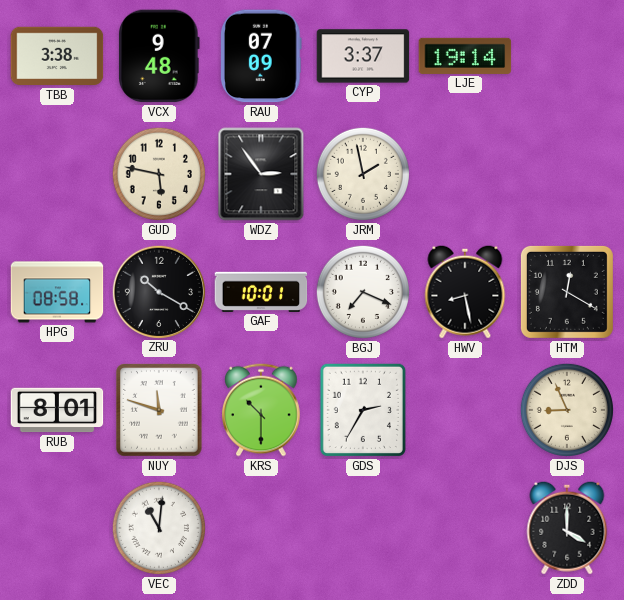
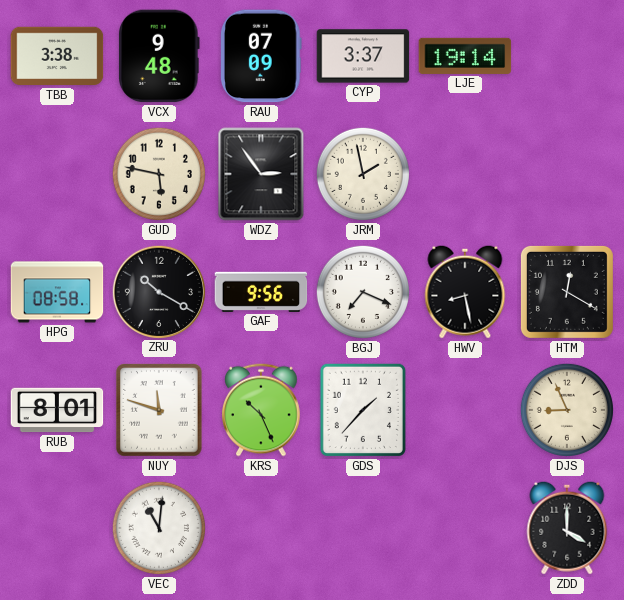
GAF: 10:01 -> 9:56 (261, 292)
KRS: 10:30 -> 10:26 (262, 410)
GDS: 2:35 -> 1:37 (363, 410)
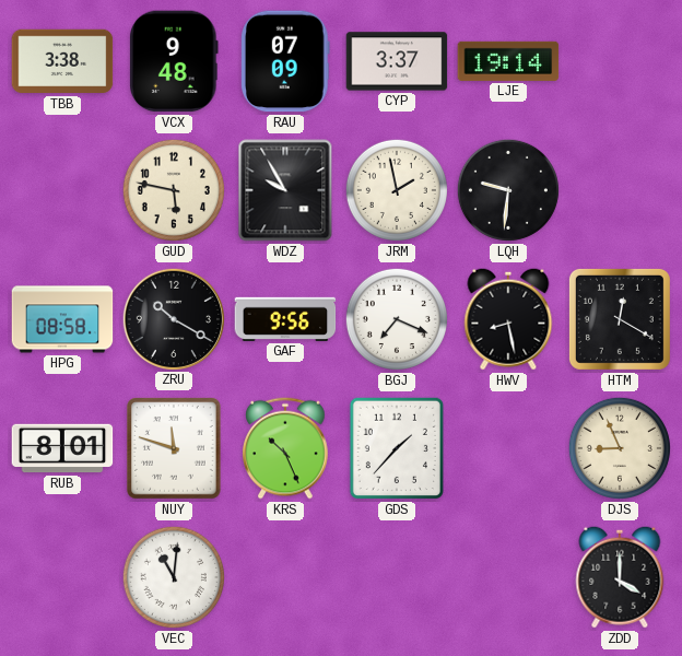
WDZ: 2:54 -> 9:55 (285, 190)
LQH: none -> 9:31 (508, 190)
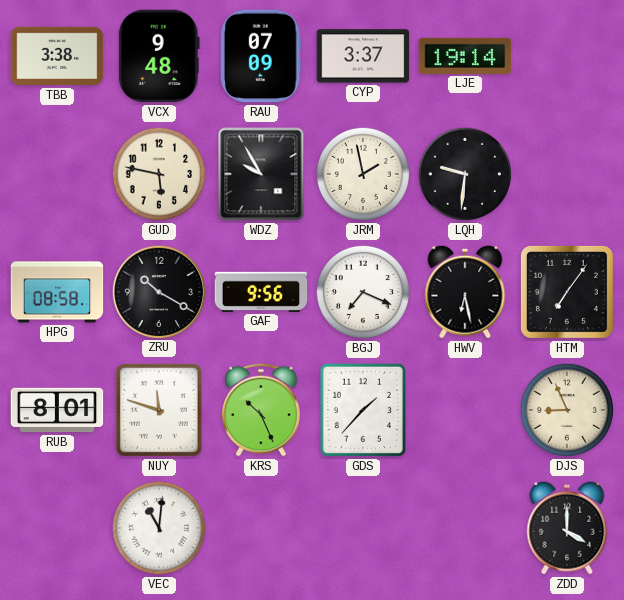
HWV: 8:28 -> 6:28 (465, 292)
HTM: 12:20 -> 7:06 (567, 292)
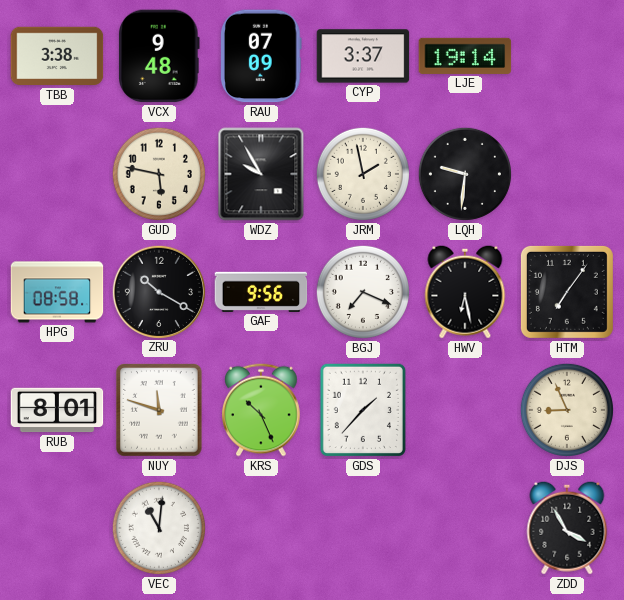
ZDD: 4:00 -> 3:55 (567, 528)
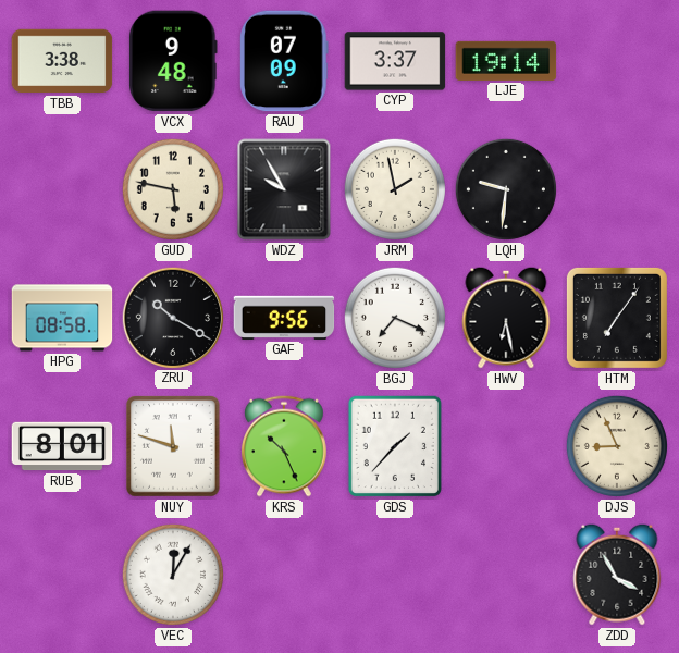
VEC: 11:01 -> 12:05 (173, 575)
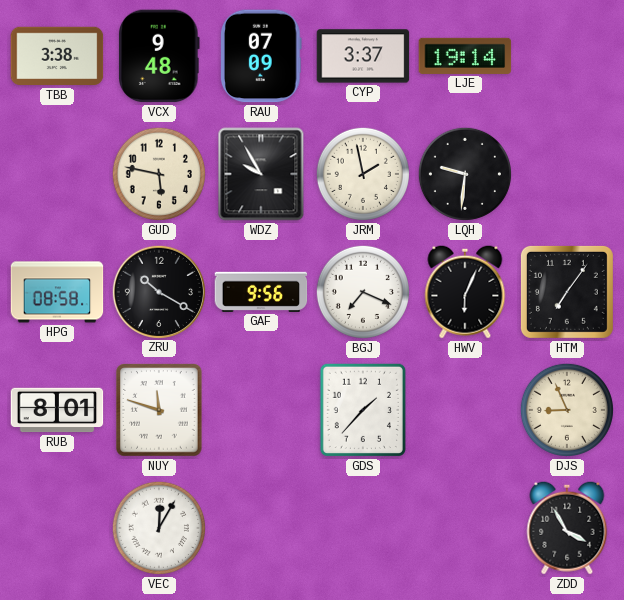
HWV: 6:28 -> 6:04 (465, 292)
KRS: 10:26 -> none (285, 446)
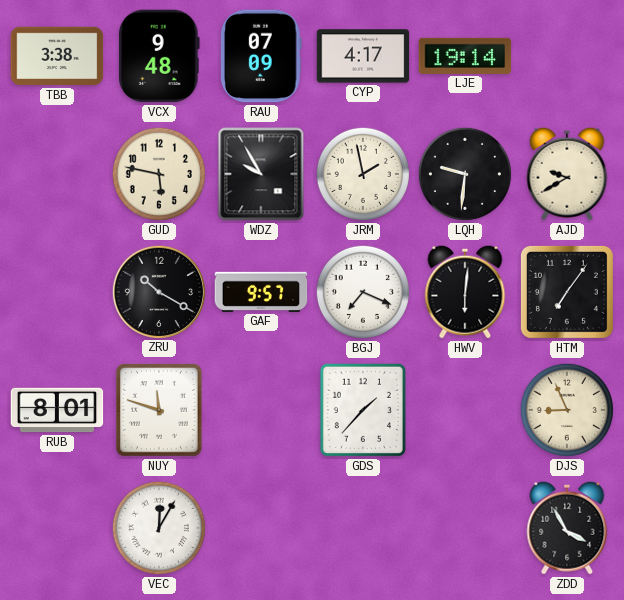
CYP: 3:37 -> 4:17 (363, 56)
AJD: none -> 9:40 (567, 174)
HPG: 08:58 -> none (57, 292)
GAF: 9:56 -> 9:57 (261, 292)
HWV: 6:04 -> 6:01 (465, 292)
